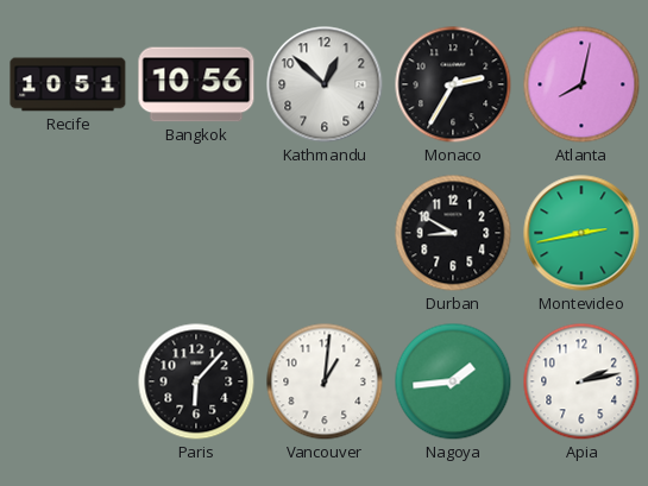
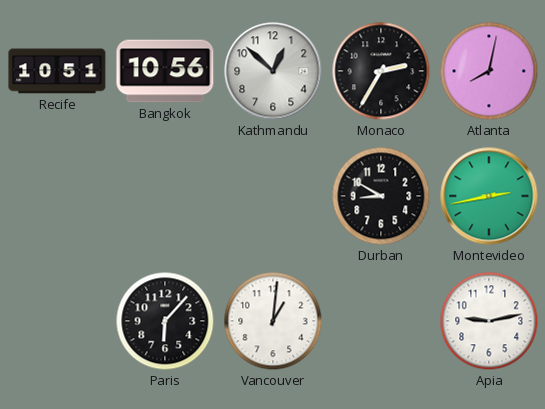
Nagoya: 1:44 -> none (453, 381)
Apia: 2:13 -> 9:13 (489, 321)
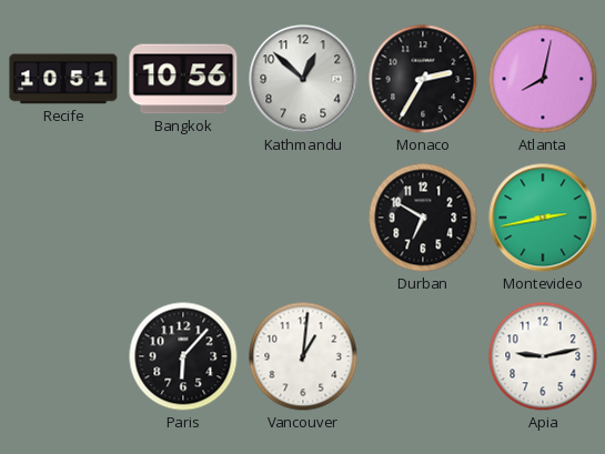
Durban: 8:50 -> 6:50 (423, 218)
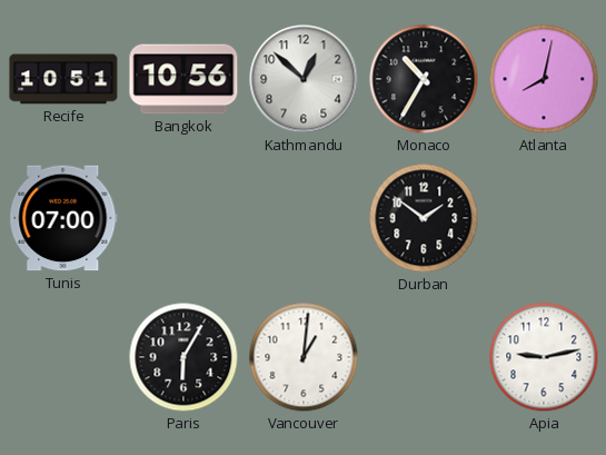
Monaco: 2:35 -> 10:35 (424, 79)
Tunis: none -> 07:00 (63, 218)
Durban: 6:50 -> 1:51 (424, 218)
Montevideo: 2:43 -> none (543, 218)
Paris: 6:07 -> 6:05 (183, 357)
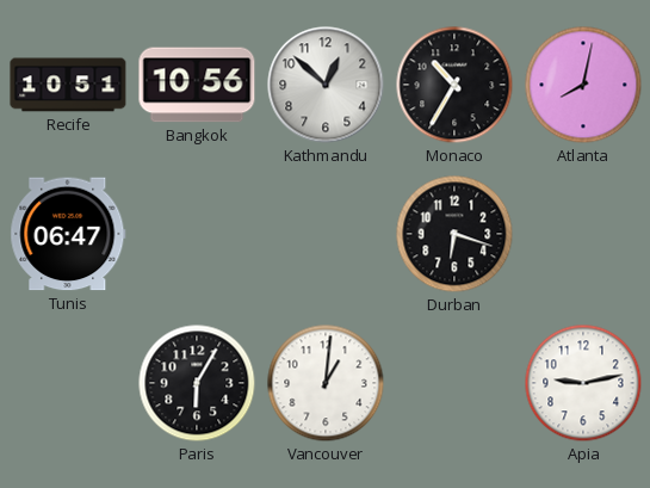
Tunis: 07:00 -> 06:47 (68, 234)
Durban: 1:51 -> 6:18 (454, 234)
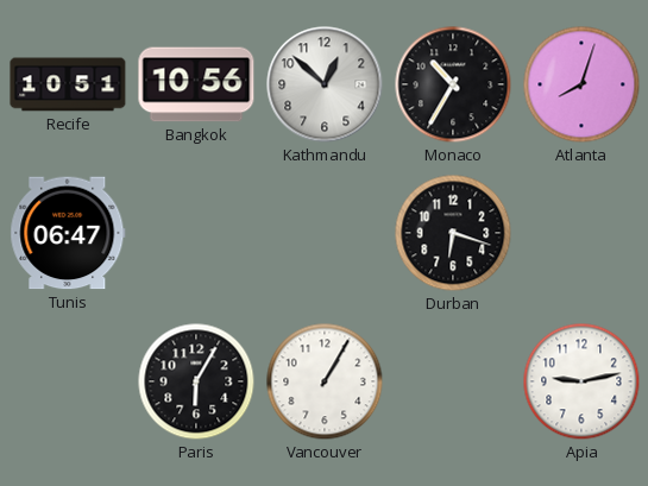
Atlanta: 8:02 -> 8:03 (581, 84)
Vancouver: 1:01 -> 1:05 (325, 381)
